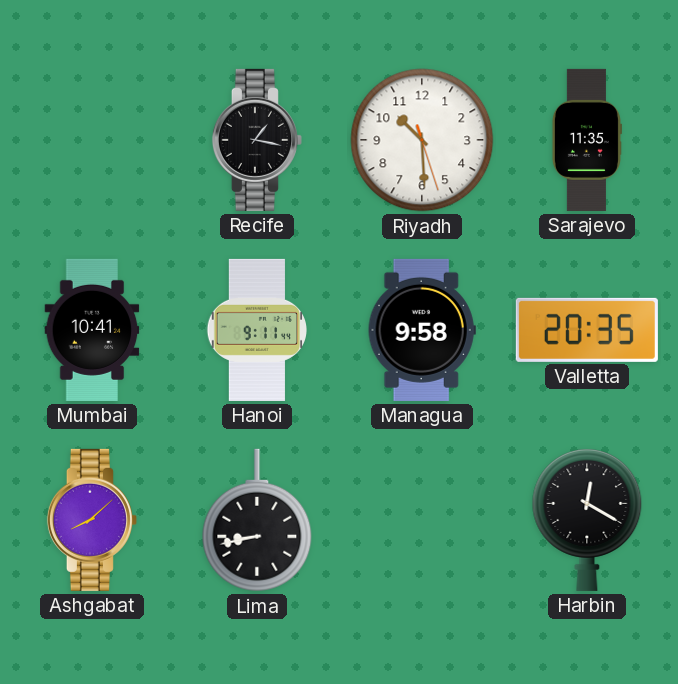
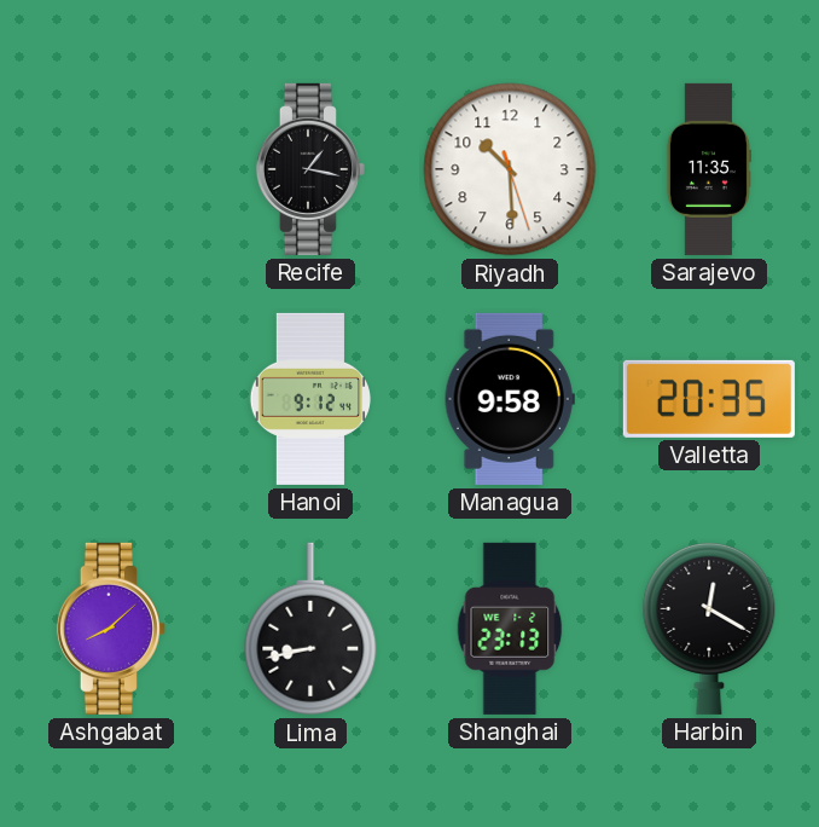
Mumbai: 10:41 -> none (92, 330)
Hanoi: 9:11 -> 9:12 (310, 399)
Shanghai: none -> 23:13 (510, 629)
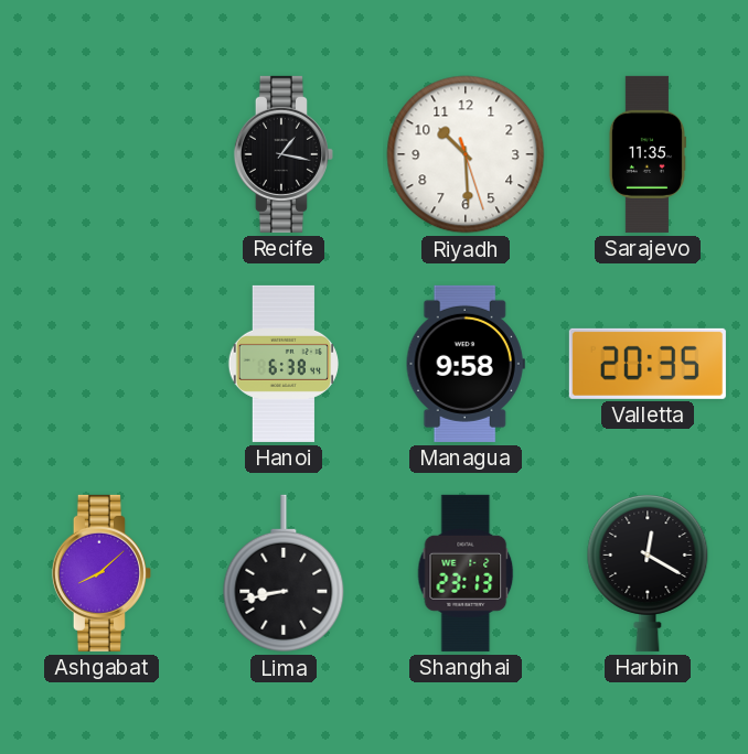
Hanoi: 9:12 -> 6:38 (284, 364)
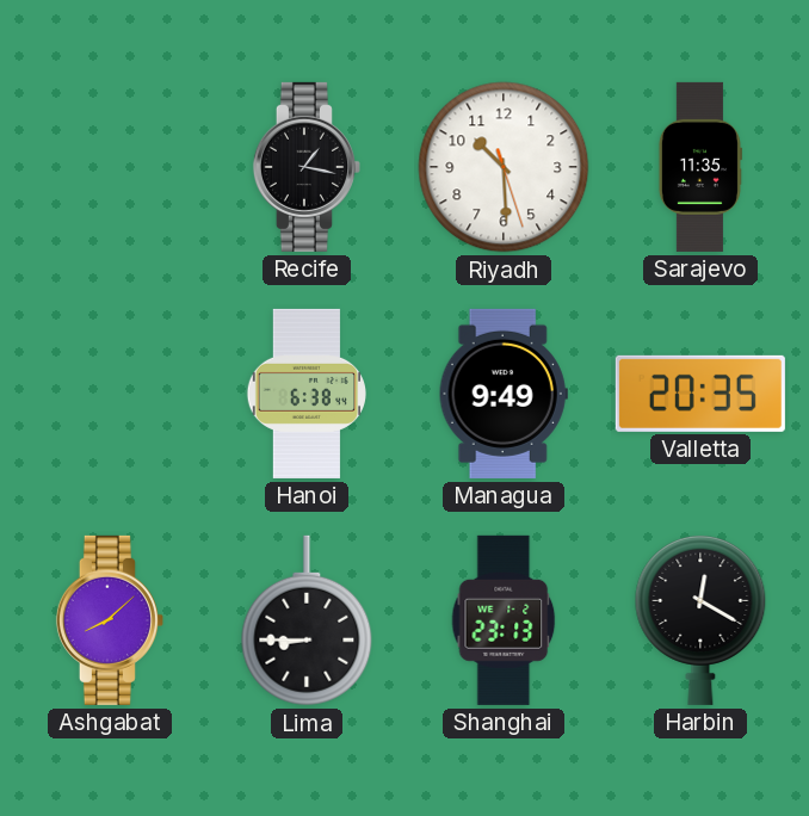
Managua: 9:58 -> 9:49 (504, 394)
Lima: 8:43 -> 8:45 (307, 620)
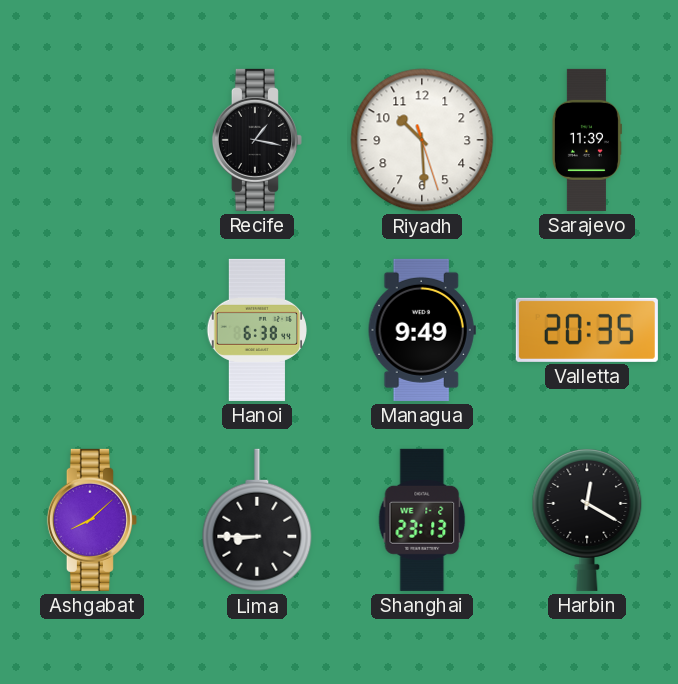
Sarajevo: 11:35 -> 11:39 (586, 140)
